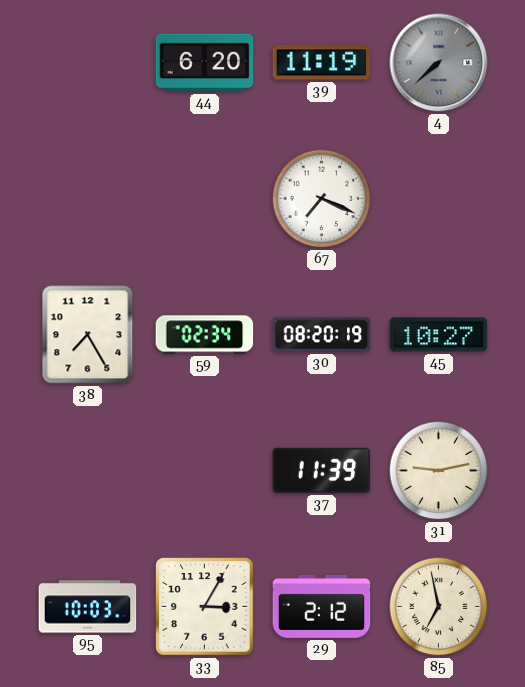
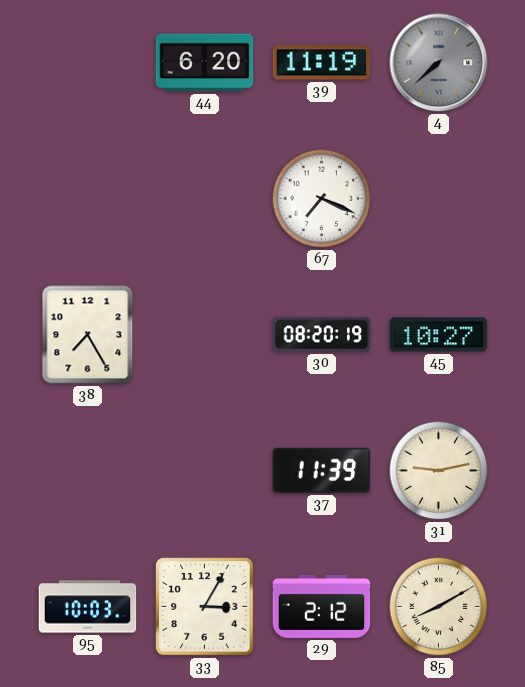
59: 02:34 -> none (205, 335)
85: 6:58 -> 8:10 (439, 607)
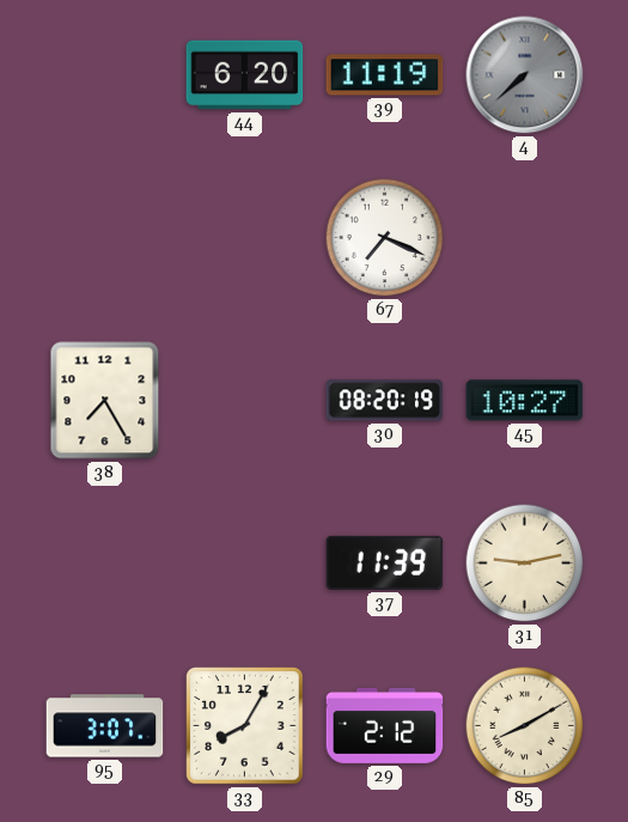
95: 10:03 -> 3:07 (105, 726)
33: 3:05 -> 8:05 (245, 726)
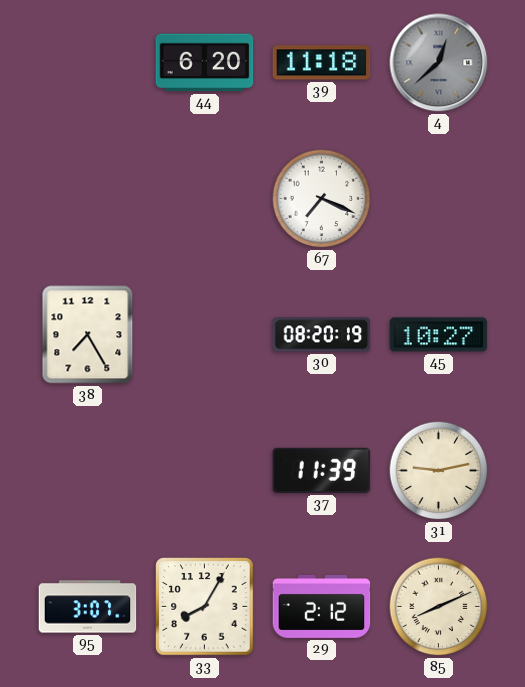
39: 11:19 -> 11:18 (322, 63)
4: 7:38 -> 12:38 (439, 63)
85: 8:10 -> 8:11 (439, 607)
